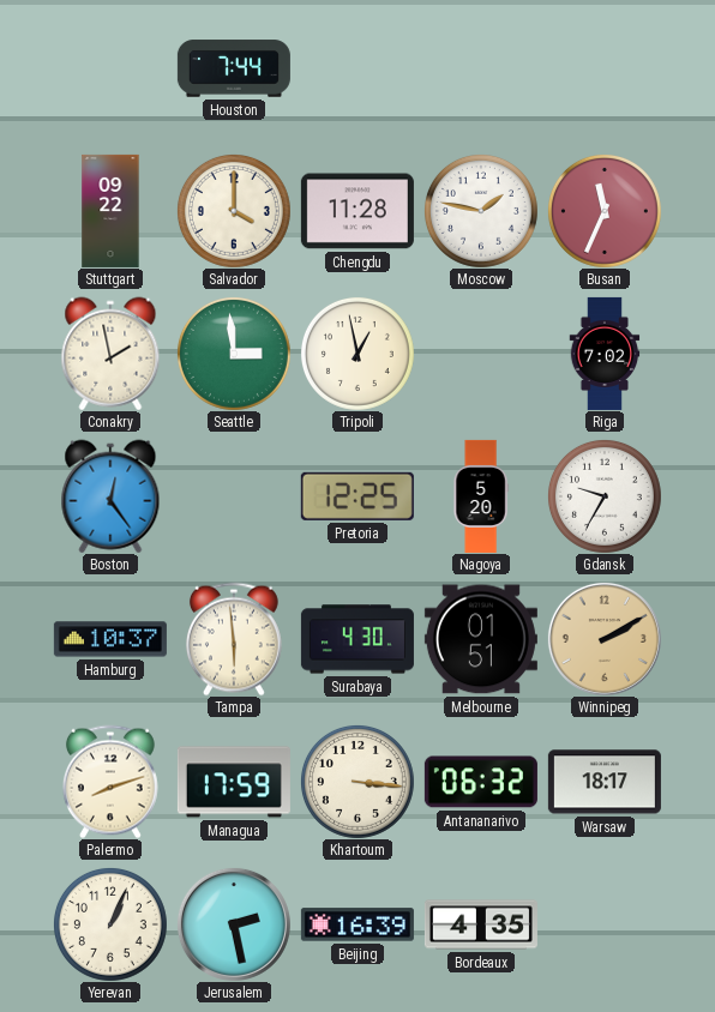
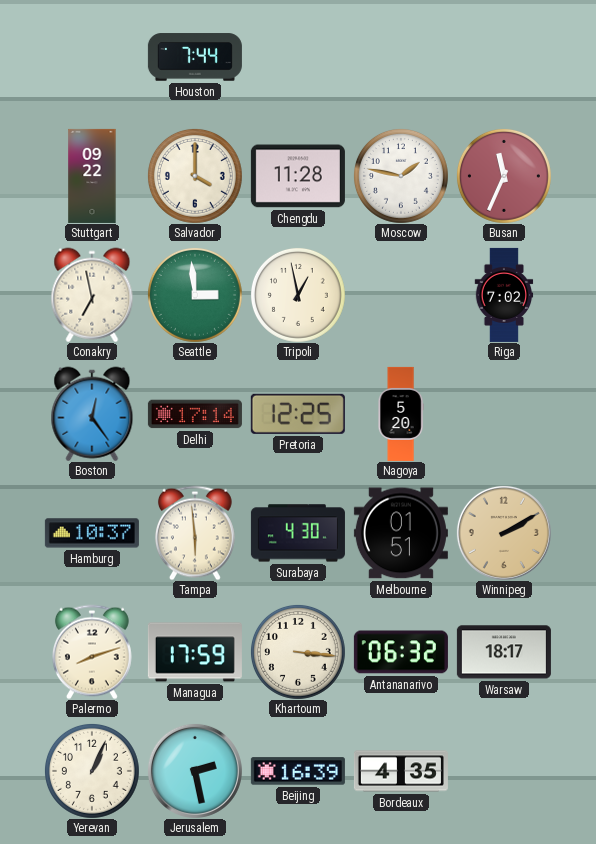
Conakry: 1:58 -> 6:58 (92, 295)
Delhi: none -> 17:14 (195, 414)
Gdansk: 9:35 -> none (605, 496)
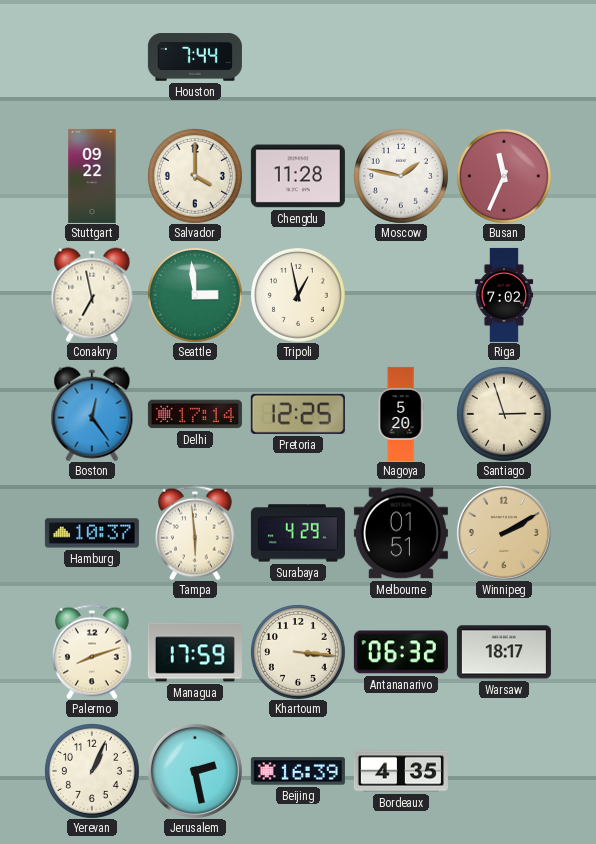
Santiago: none -> 2:57 (504, 414)
Surabaya: 4:30 -> 4:29 (298, 533)
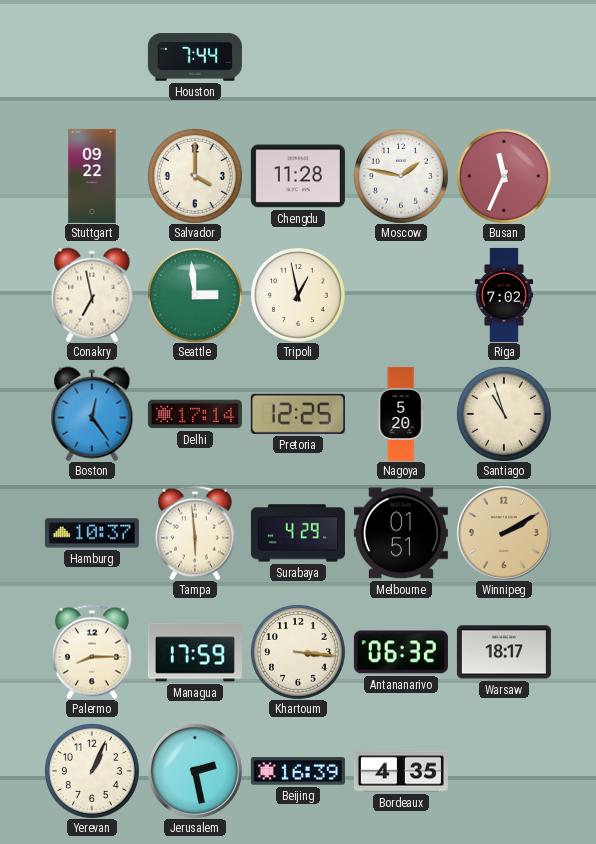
Santiago: 2:57 -> 10:57 (504, 414)
Palermo: 8:12 -> 8:15 (92, 652)
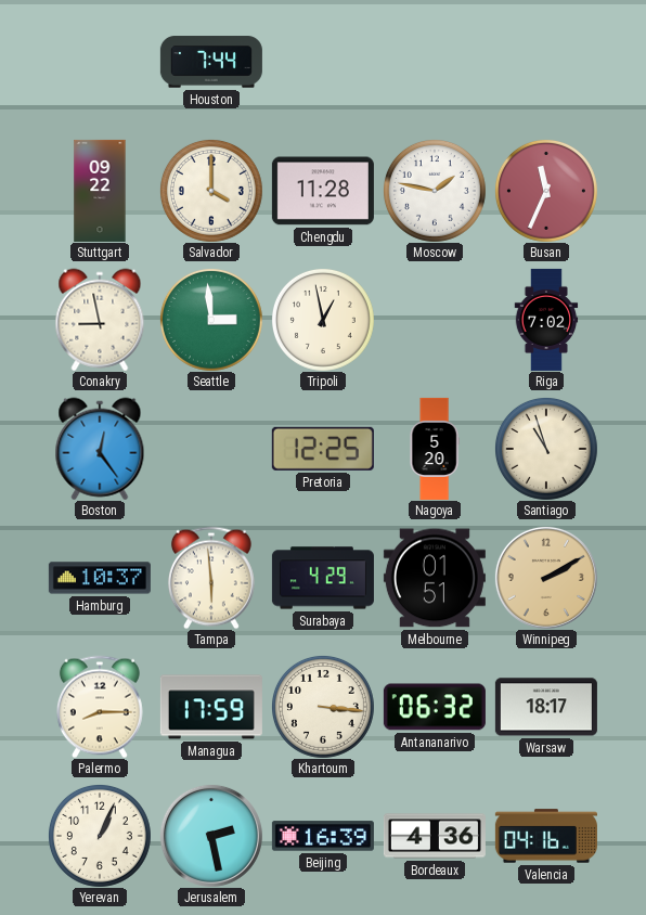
Conakry: 6:58 -> 8:58 (100, 320)
Delhi: 17:14 -> none (195, 414)
Bordeaux: 4:35 -> 4:36 (435, 836)
Valencia: none -> 04:16 (546, 836)
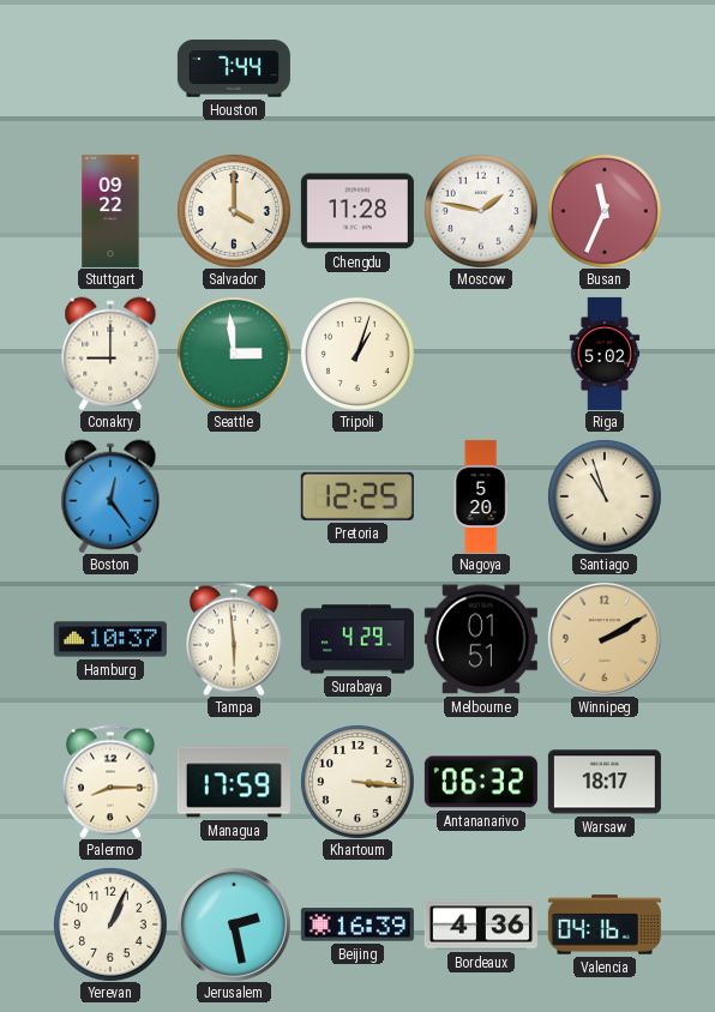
Conakry: 8:58 -> 9:00 (110, 354)
Tripoli: 12:58 -> 1:03 (357, 354)
Riga: 7:02 -> 5:02 (605, 354)
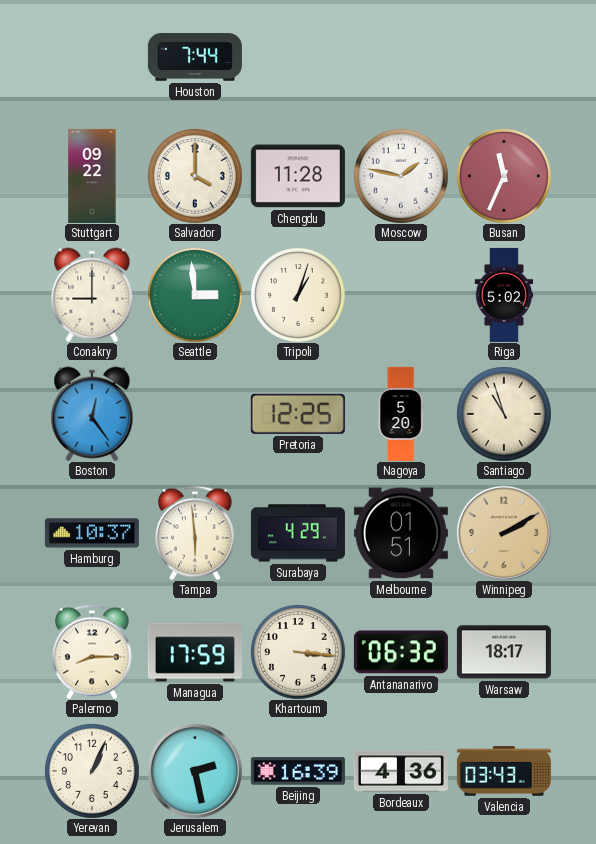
Valencia: 04:16 -> 03:43 (504, 771)
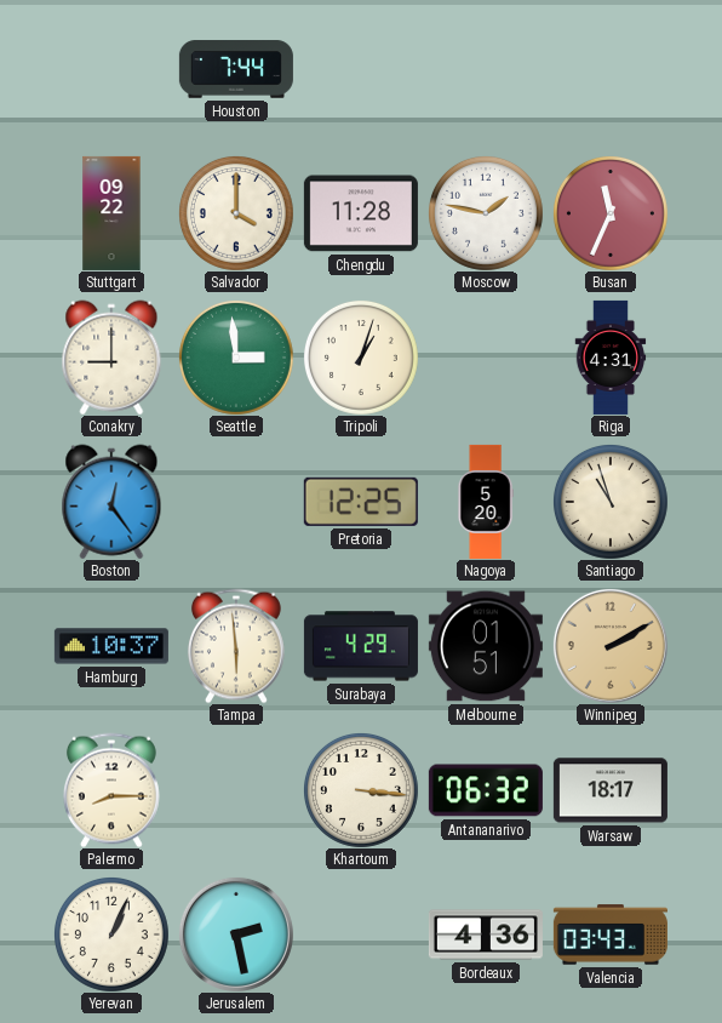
Riga: 5:02 -> 4:31 (611, 358)
Managua: 17:59 -> none (195, 652)
Beijing: 16:39 -> none (298, 771)
